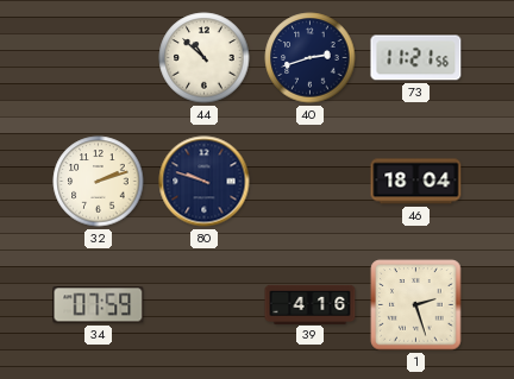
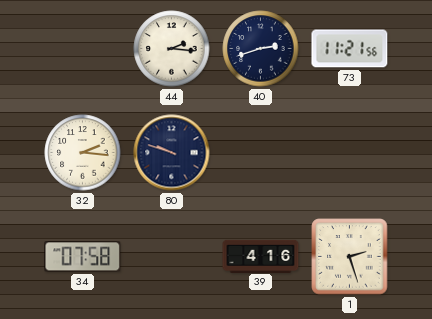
44: 10:52 -> 2:16 (172, 49)
32: 2:12 -> 2:16 (83, 153)
46: 18:04 -> none (416, 182)
34: 07:59 -> 07:58 (83, 257)
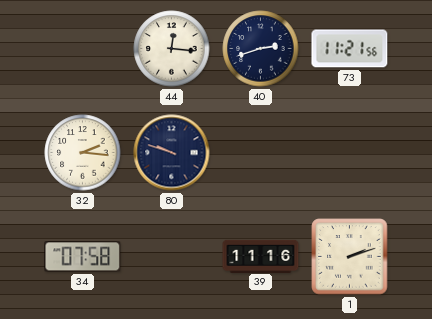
44: 2:16 -> 12:16 (172, 49)
39: 4:16 -> 11:16 (261, 256)
1: 2:27 -> 2:12 (350, 257)
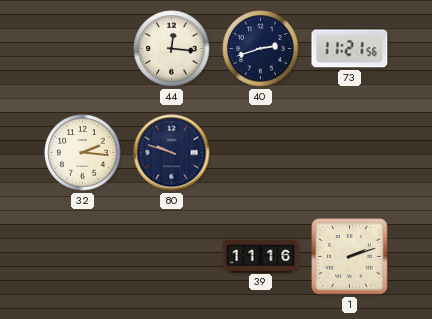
34: 07:58 -> none (83, 257)
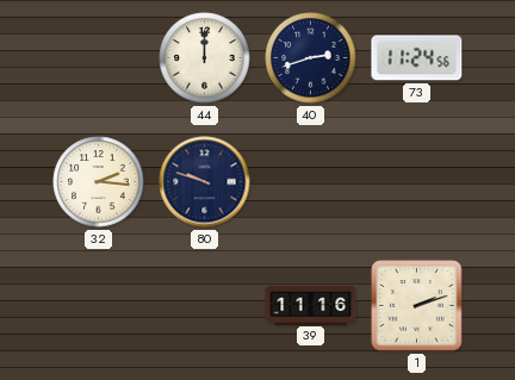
44: 12:16 -> 12:00 (205, 58)
73: 11:21 -> 11:24 (417, 58)
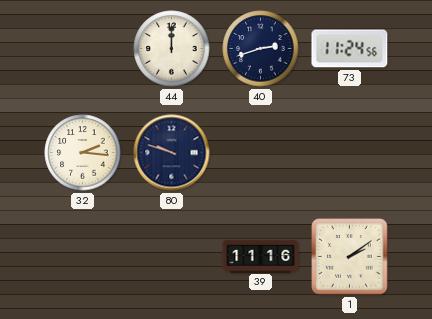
1: 2:12 -> 2:09 (350, 257)
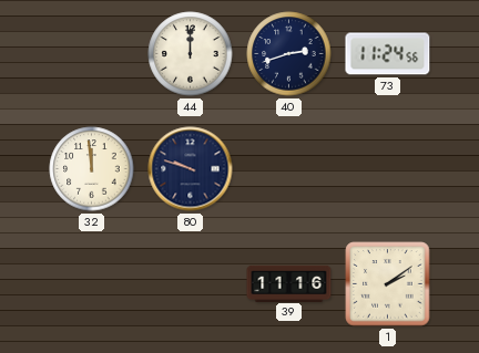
32: 2:16 -> 11:59 (92, 169)
